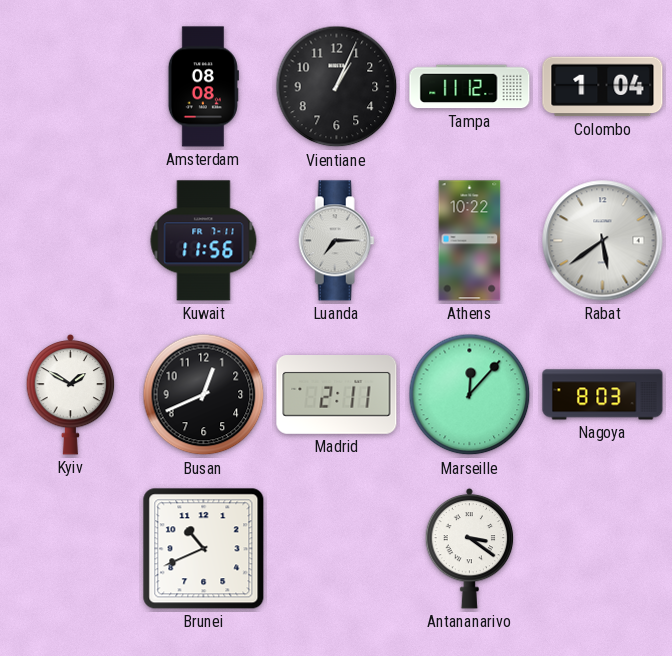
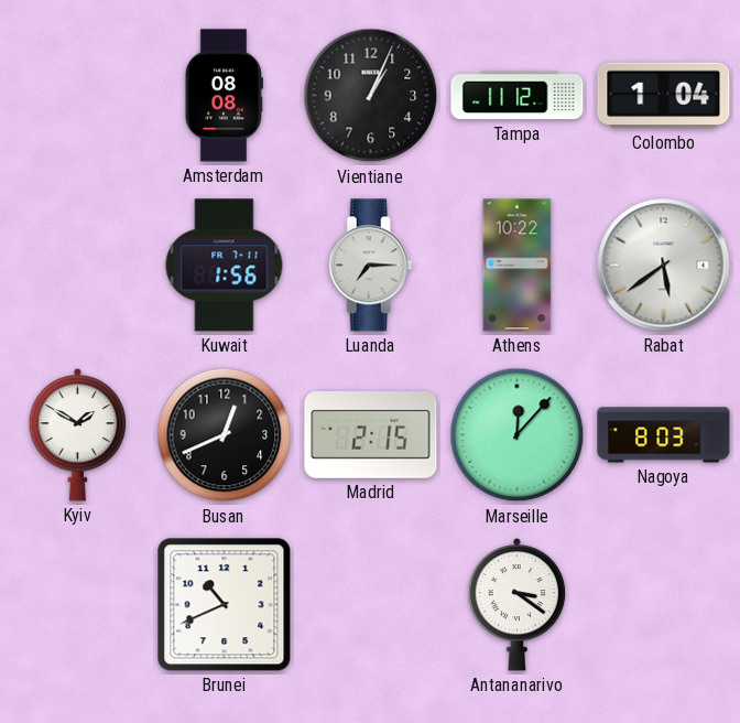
Kuwait: 11:56 -> 1:56 (225, 266)
Madrid: 2:11 -> 2:15 (371, 435)
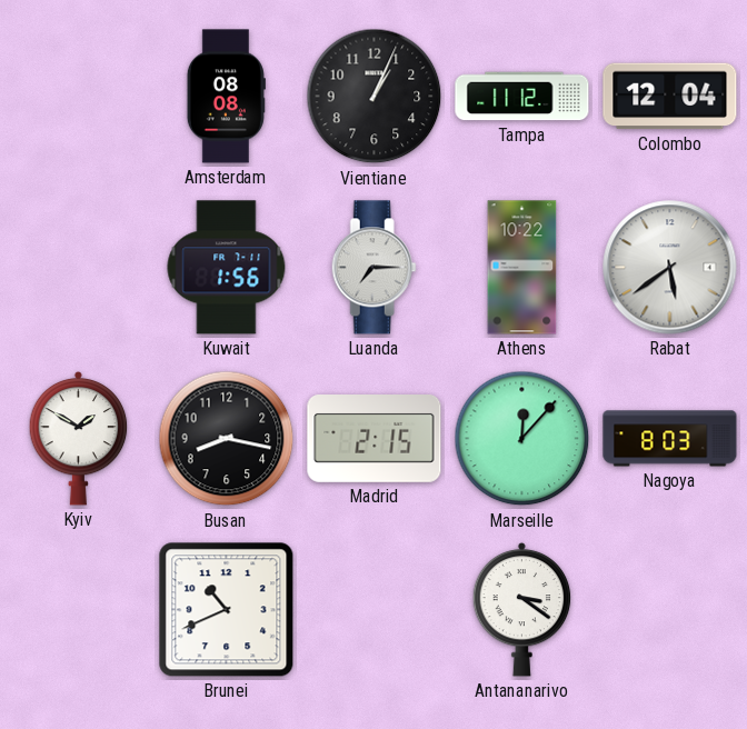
Colombo: 1:04 -> 12:04 (670, 97)
Busan: 12:41 -> 8:17 (227, 439)
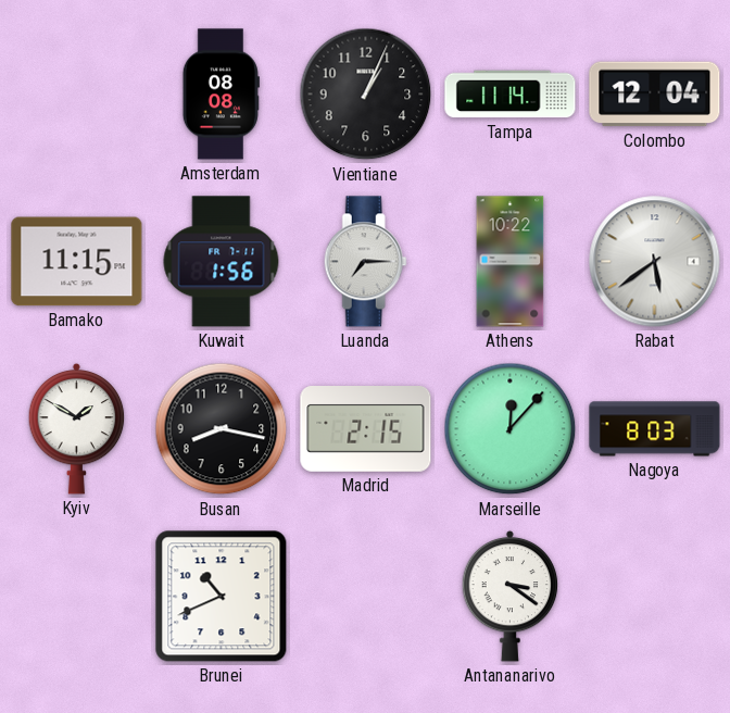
Tampa: 11:12 -> 11:14 (511, 95)
Bamako: none -> 11:15 (77, 262)
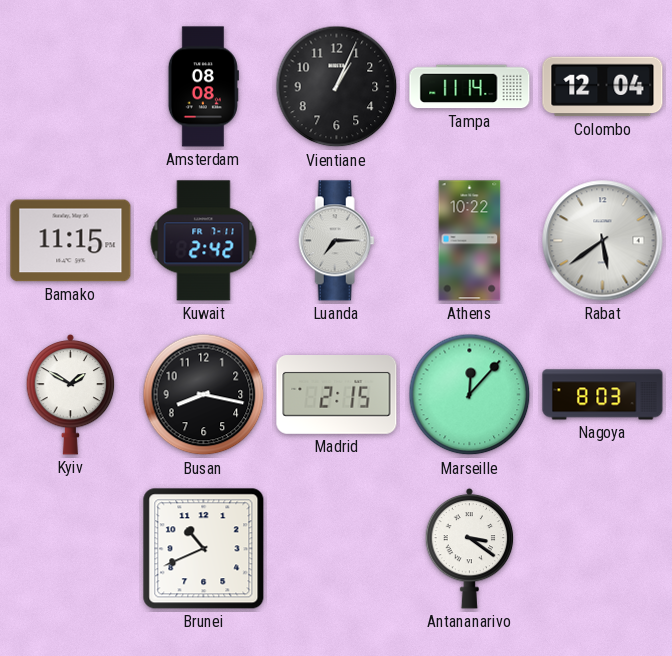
Kuwait: 1:56 -> 2:42 (204, 241)
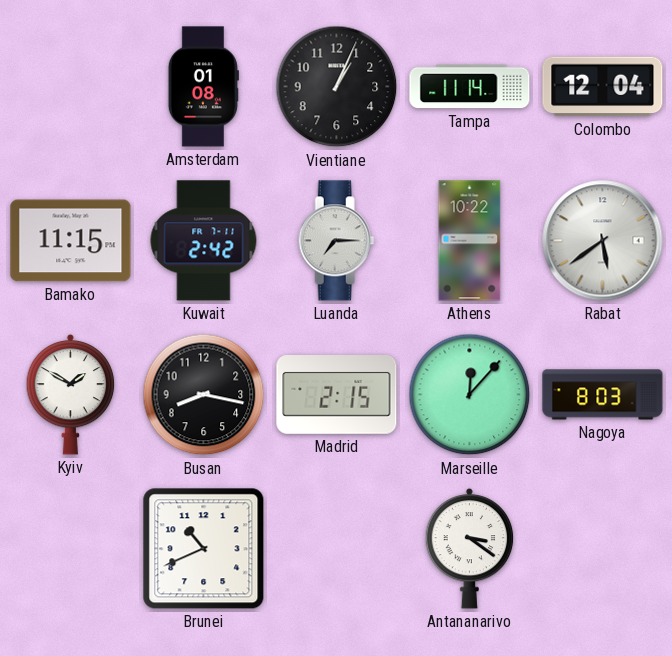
Amsterdam: 08:08 -> 01:08 (203, 87)
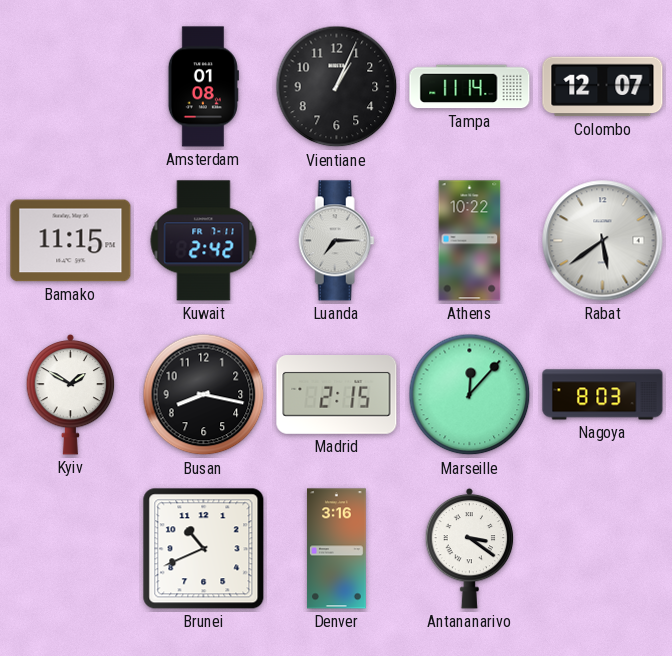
Colombo: 12:04 -> 12:07 (603, 87)
Denver: none -> 3:16 (337, 549)
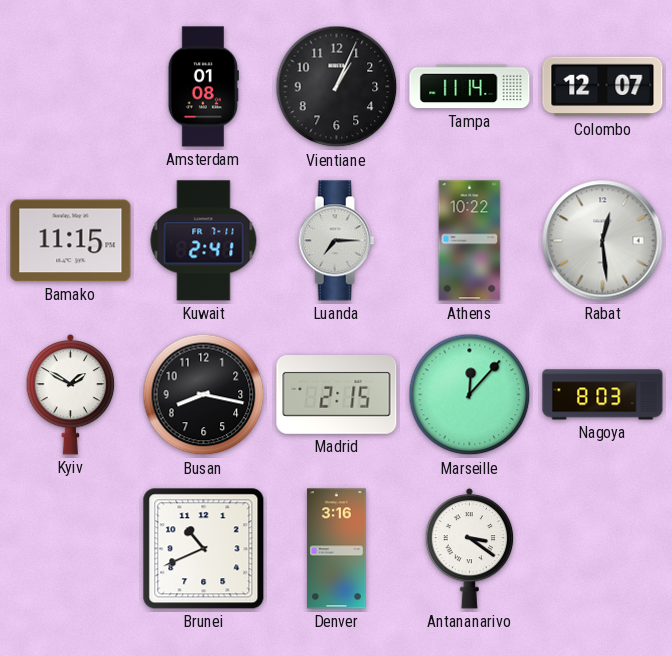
Kuwait: 2:42 -> 2:41 (204, 241)
Rabat: 5:39 -> 12:29 (603, 241)
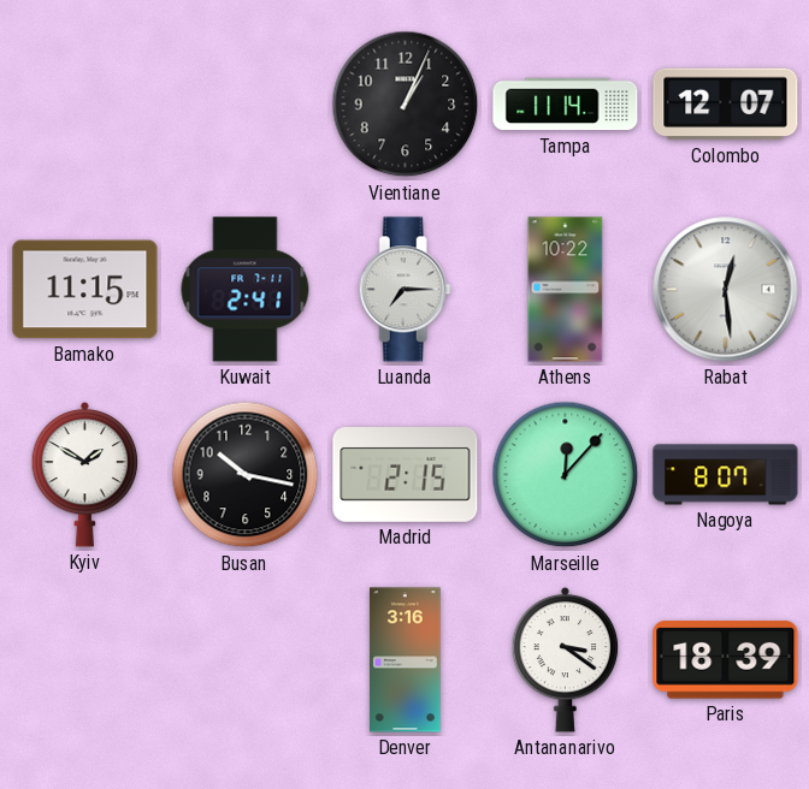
Amsterdam: 01:08 -> none (203, 87)
Busan: 8:17 -> 10:17 (246, 475)
Nagoya: 8:03 -> 8:07 (726, 475)
Brunei: 10:41 -> none (204, 549)
Paris: none -> 18:39 (726, 660)
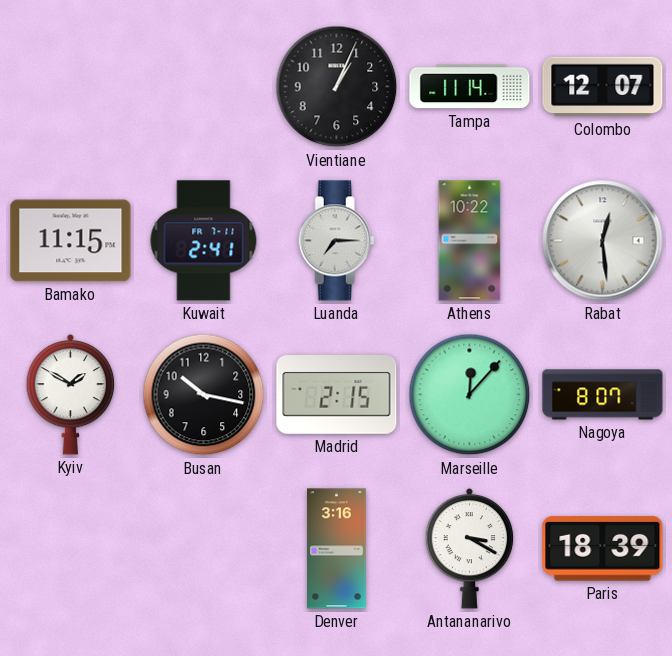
Antananarivo: 3:21 -> 3:20 (470, 548)
